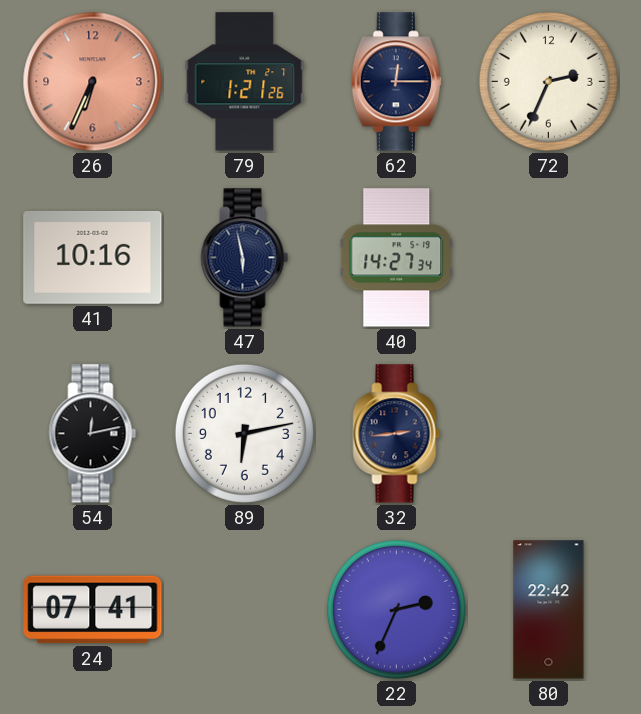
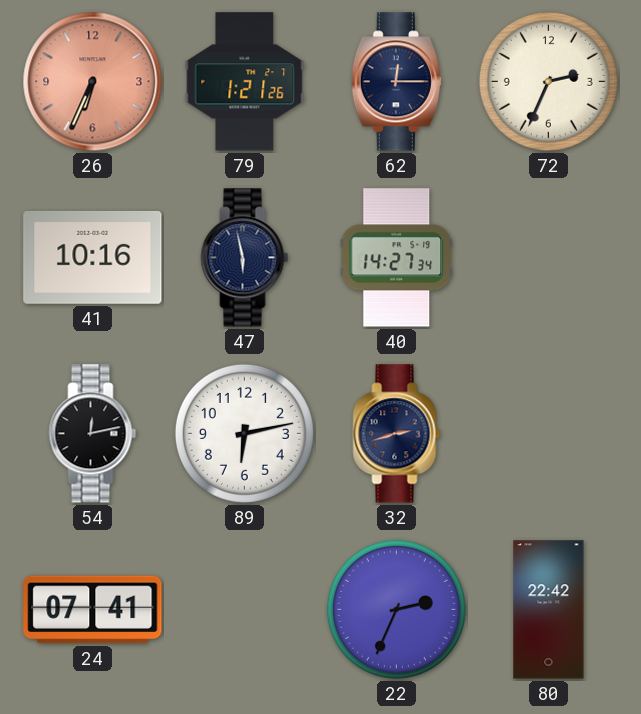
32: 2:44 -> 2:42 (397, 434)
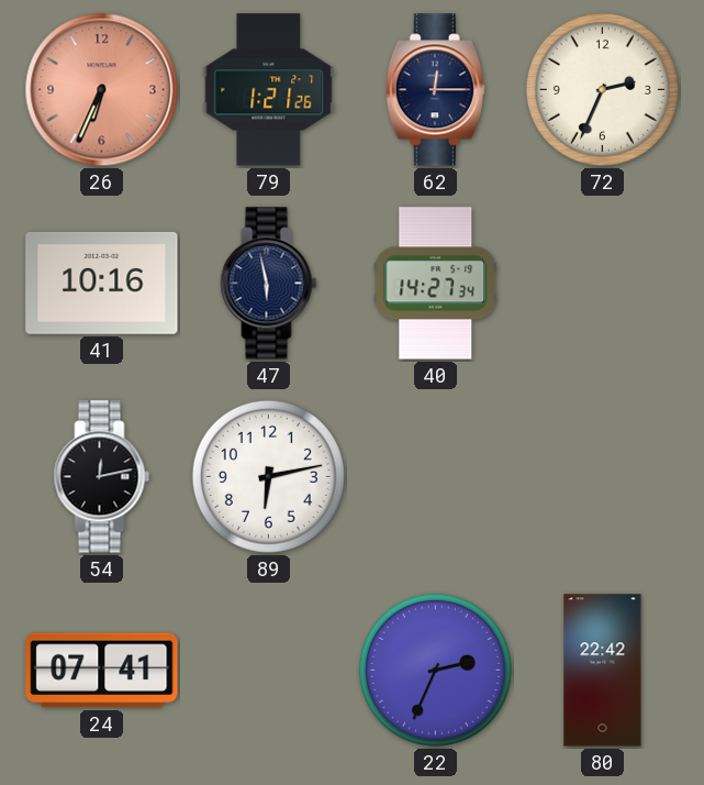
32: 2:42 -> none (397, 434)
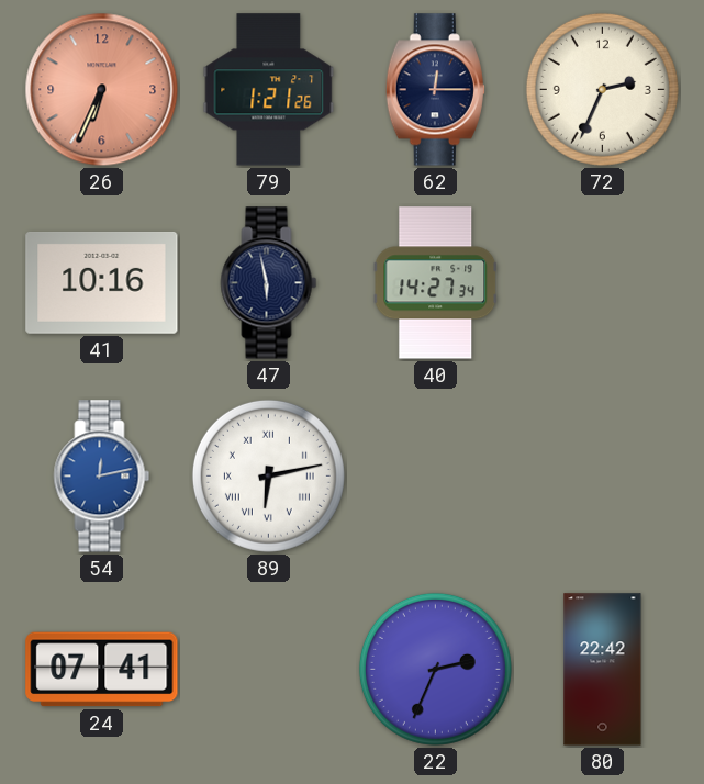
54 dial: black -> blue (102, 477)
89 numerals: Arabic -> Roman (268, 475)
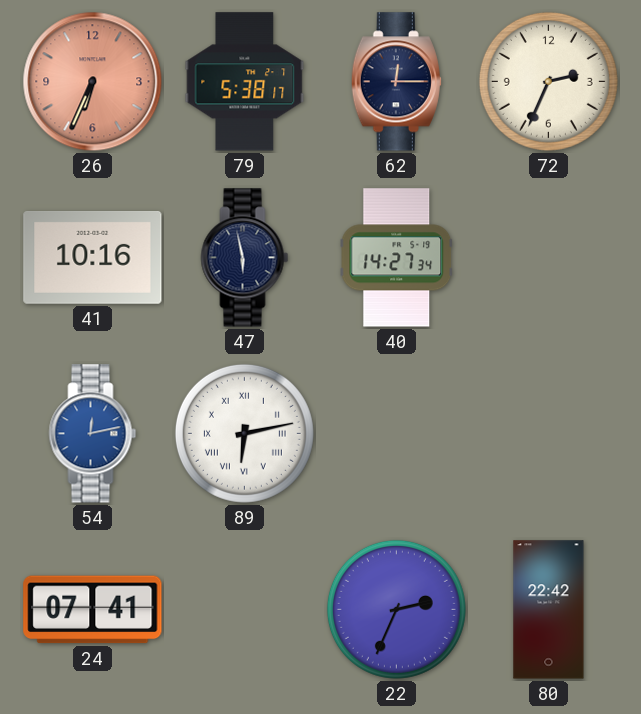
79: 1:21 -> 5:38 (245, 82)
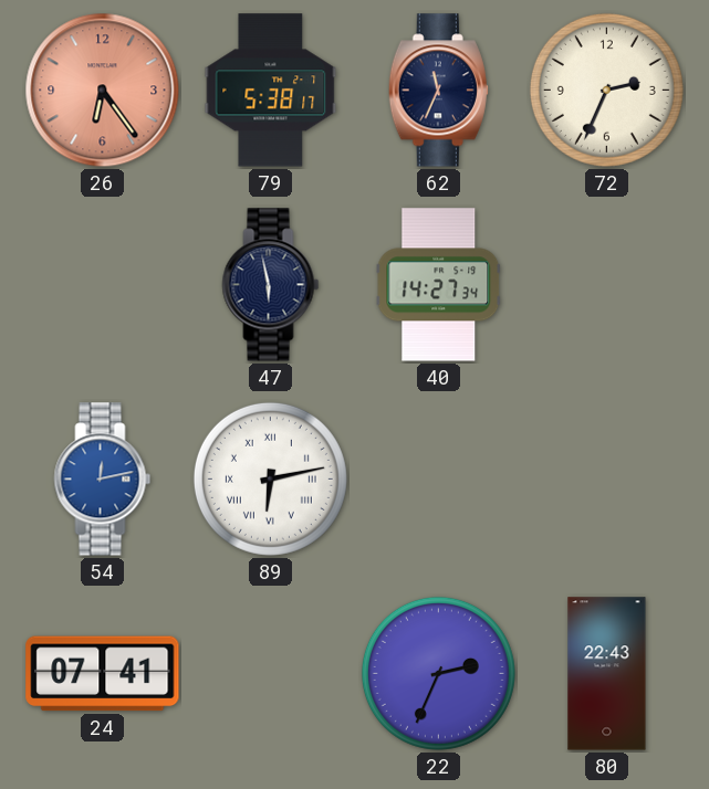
26: 6:34 -> 6:24 (103, 91)
62: 12:15 -> 11:34 (438, 91)
41: 10:16 -> none (93, 257)
80: 22:42 -> 22:43 (607, 674)
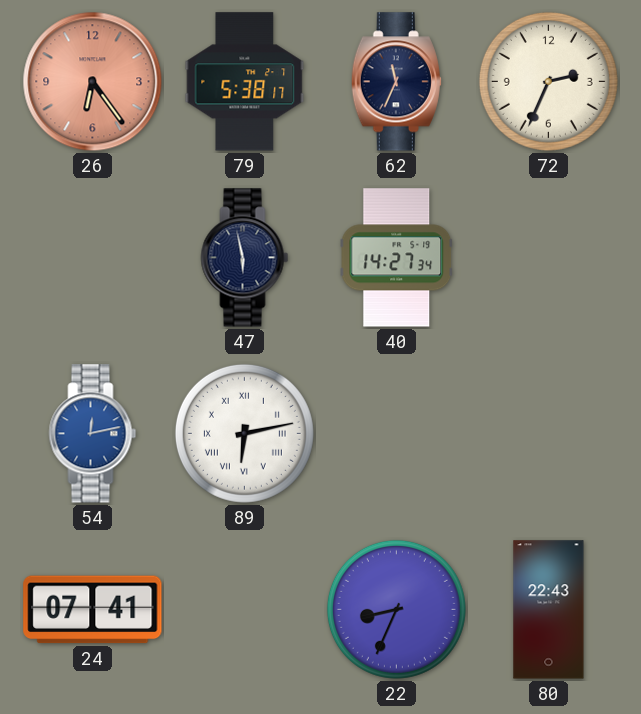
22: 2:34 -> 8:34 (396, 609)
